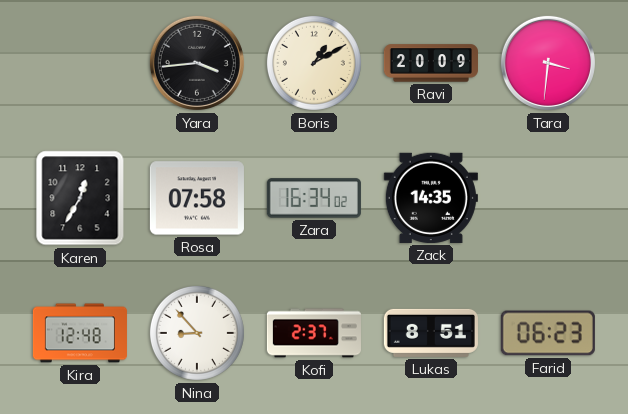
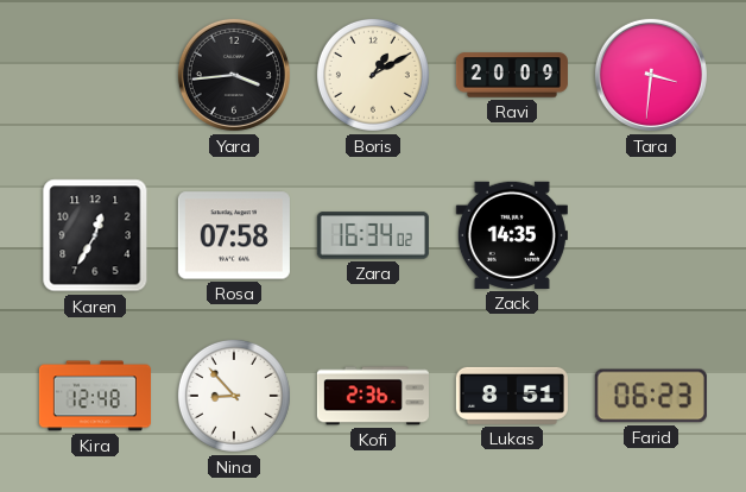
Kofi: 2:37 -> 2:36 (373, 396)
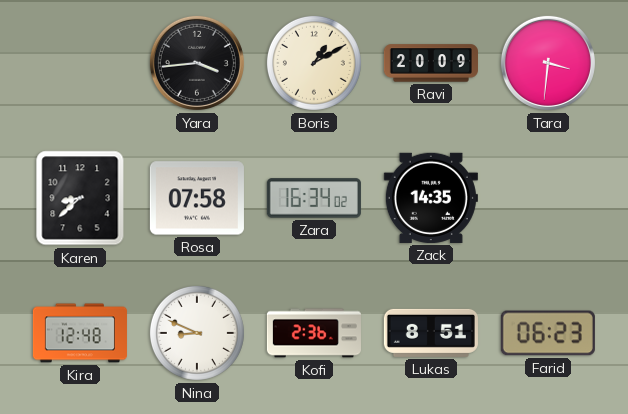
Karen: 12:35 -> 8:38 (80, 198)
Nina: 8:53 -> 8:49 (197, 333)
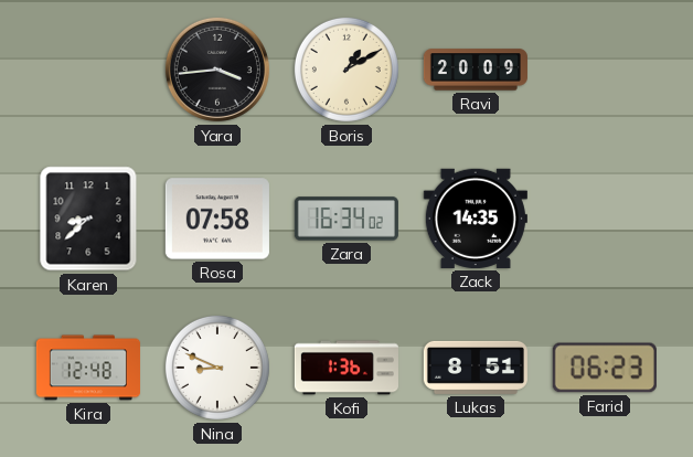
Tara: 3:31 -> none (548, 63)
Kofi: 2:36 -> 1:36 (346, 368)
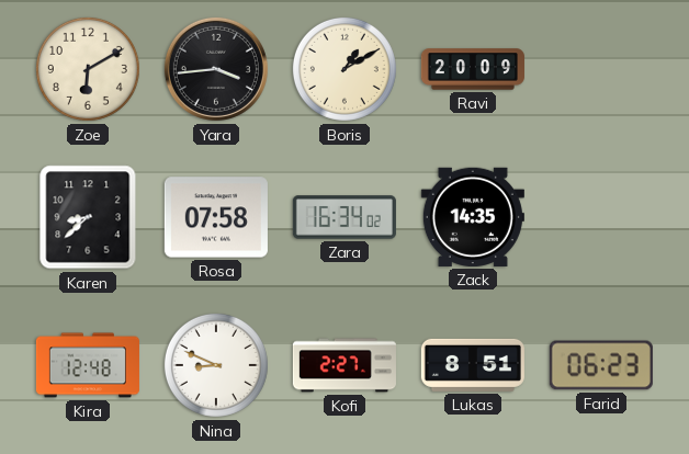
Zoe: none -> 6:10 (88, 69)
Kofi: 1:36 -> 2:27 (344, 365)
